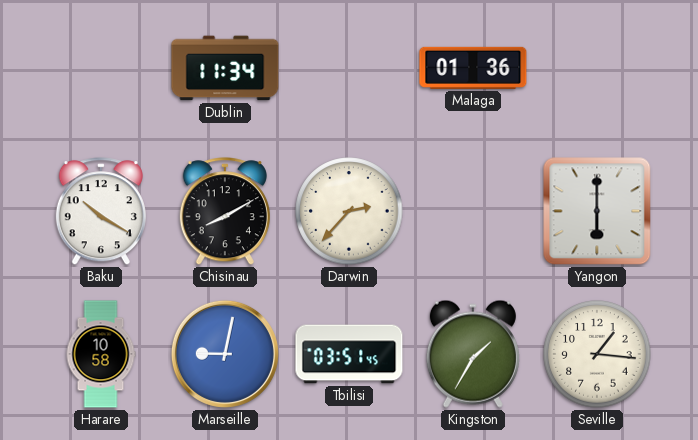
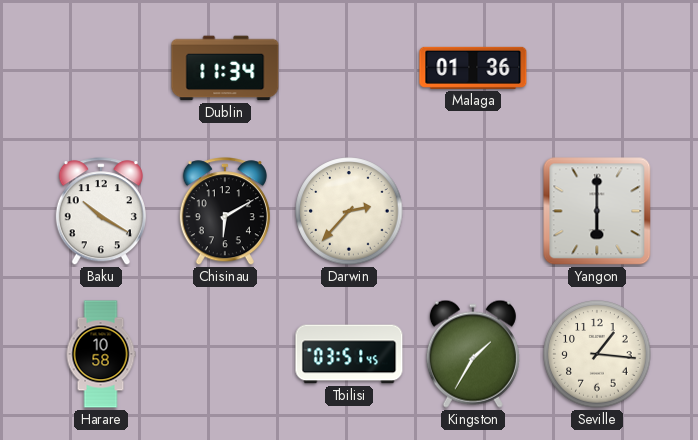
Chisinau: 8:10 -> 6:10 (225, 212)
Marseille: 9:02 -> none (225, 354)
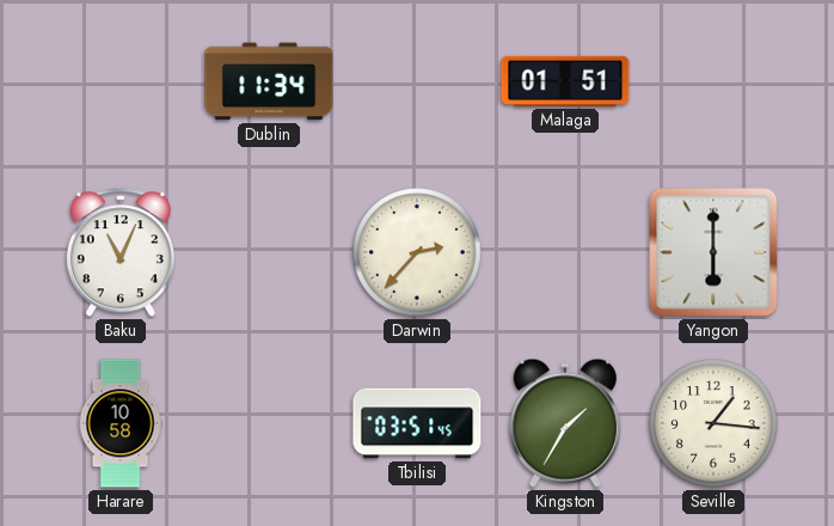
Malaga: 01:36 -> 01:51 (565, 81)
Baku: 10:20 -> 11:04 (121, 253)
Chisinau: 6:10 -> none (225, 212)
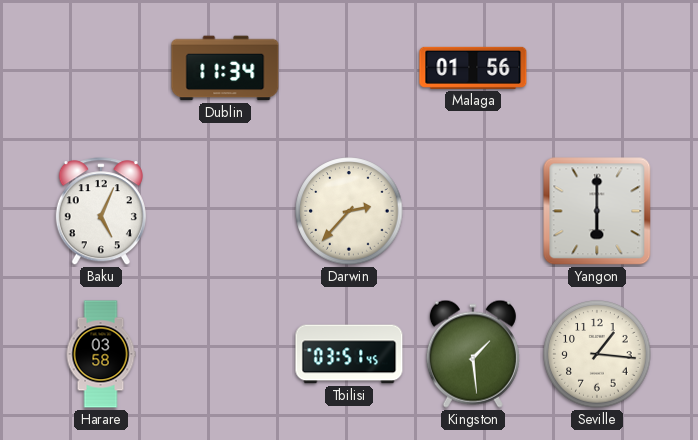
Malaga: 01:51 -> 01:56 (473, 68)
Baku: 11:04 -> 5:04 (101, 212)
Harare: 10:58 -> 03:58 (101, 354)
Kingston: 1:35 -> 1:29 (473, 354)
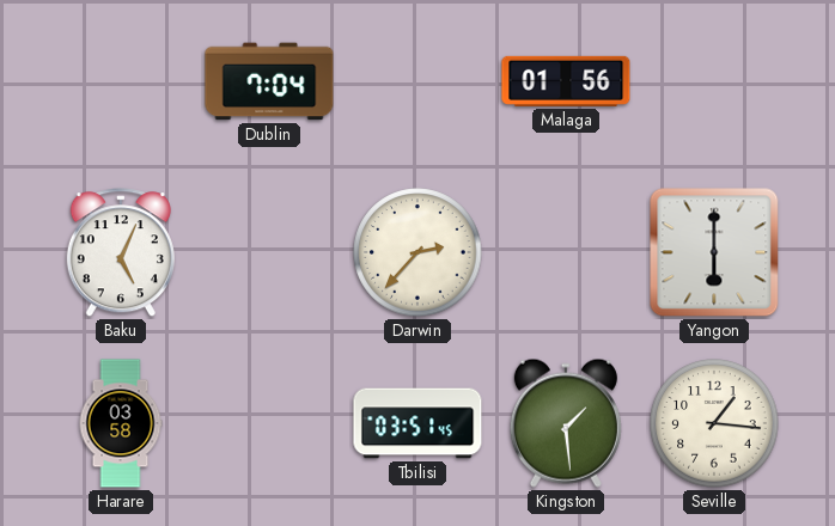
Dublin: 11:34 -> 7:04 (269, 81)
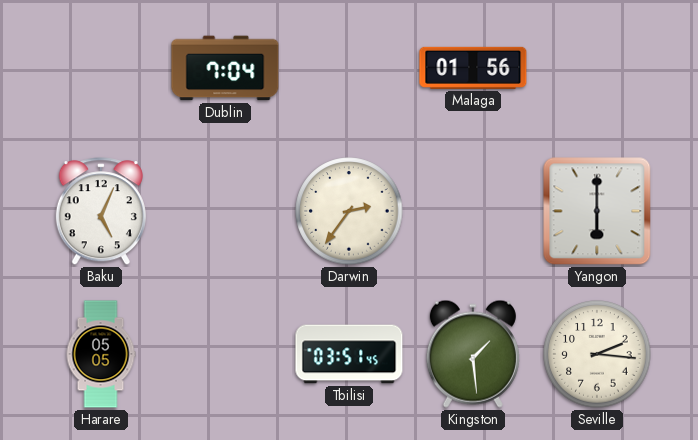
Darwin: 2:37 -> 2:36 (349, 211)
Harare: 03:58 -> 05:05 (101, 354)
Seville: 1:16 -> 2:16 (597, 354)
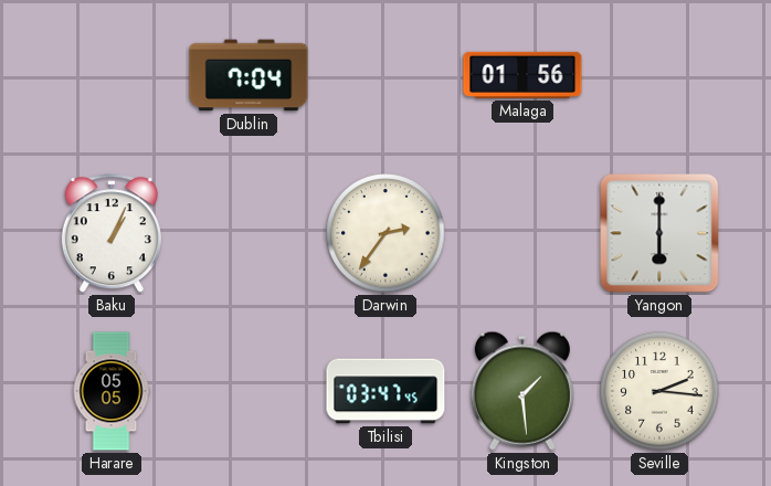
Baku: 5:04 -> 1:04 (112, 234)
Tbilisi: 03:51 -> 03:47 (385, 391)
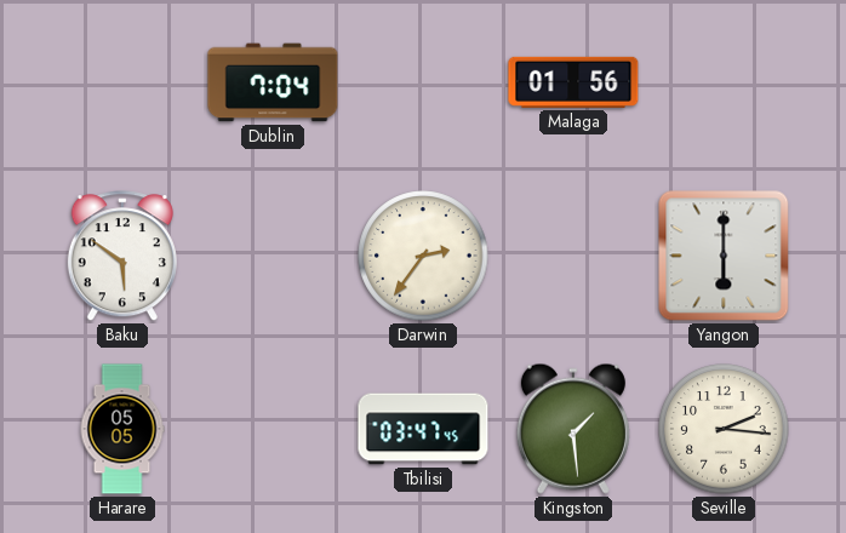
Baku: 1:04 -> 5:51 (122, 257)
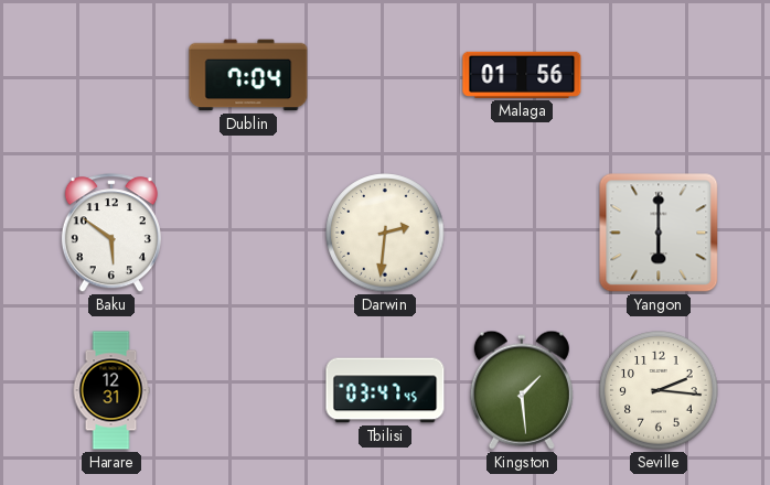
Darwin: 2:36 -> 2:31 (385, 233)
Harare: 05:05 -> 12:31 (111, 390)
